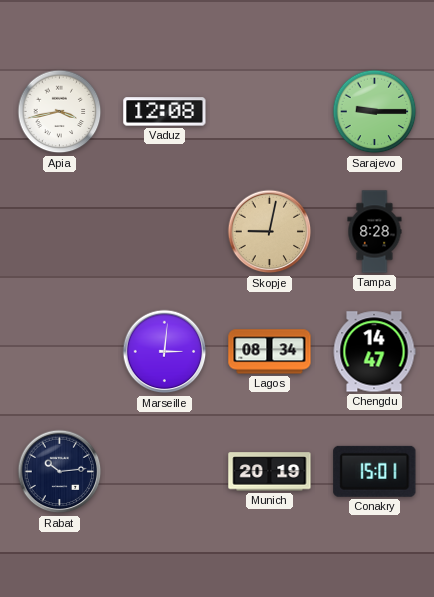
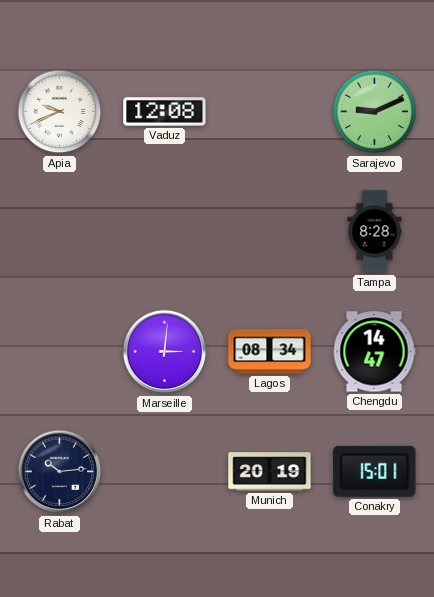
Apia: 3:43 -> 9:41 (60, 112)
Sarajevo: 9:15 -> 9:11 (375, 112)
Skopje: 9:02 -> none (270, 232)
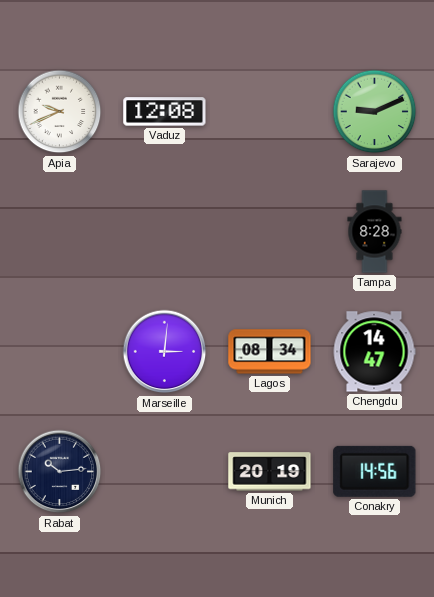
Conakry: 15:01 -> 14:56 (375, 471)
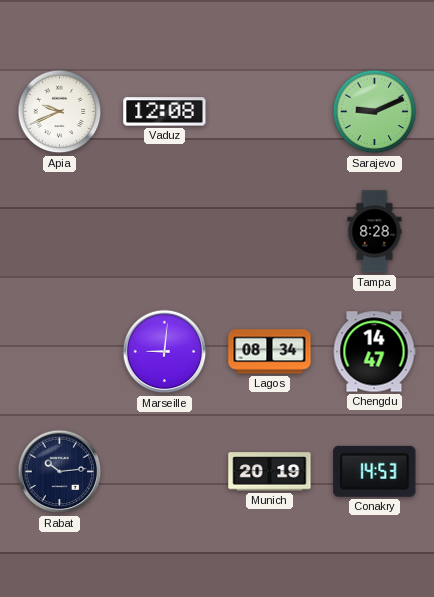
Marseille: 3:01 -> 9:01 (165, 352)
Conakry: 14:56 -> 14:53 (375, 471)
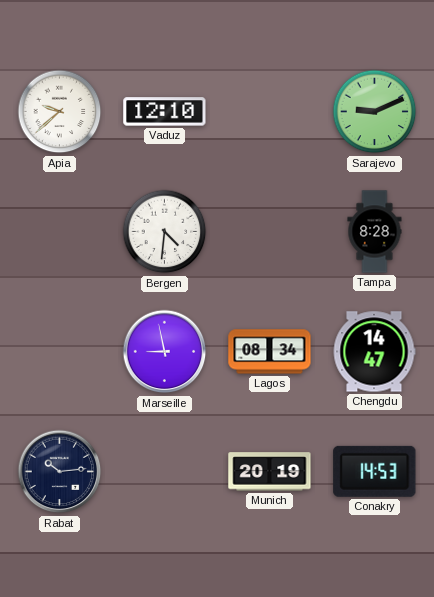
Apia: 9:41 -> 9:38 (60, 112)
Vaduz: 12:08 -> 12:10 (165, 112)
Bergen: none -> 4:31 (165, 232)
Marseille: 9:01 -> 8:58 (165, 352)
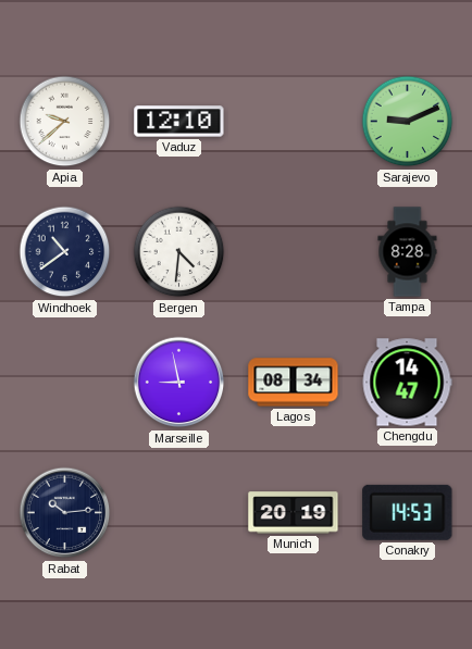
Windhoek: none -> 10:39 (65, 252)
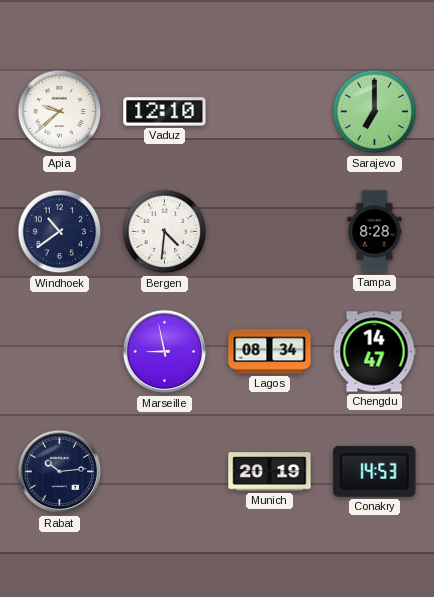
Sarajevo: 9:11 -> 7:00 (375, 112)
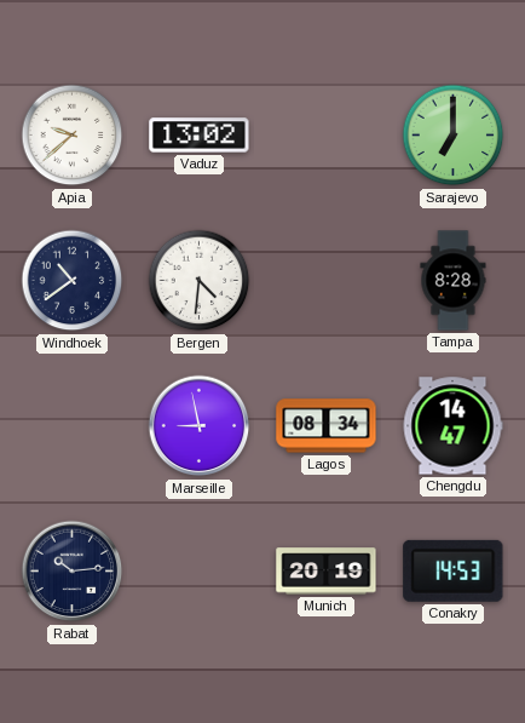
Vaduz: 12:10 -> 13:02 (200, 136)
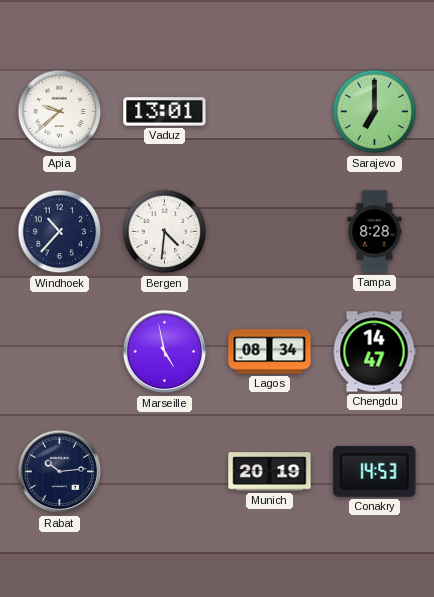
Vaduz: 13:02 -> 13:01 (165, 112)
Windhoek: 10:39 -> 10:37 (60, 232)
Marseille: 8:58 -> 4:58 (165, 352)
